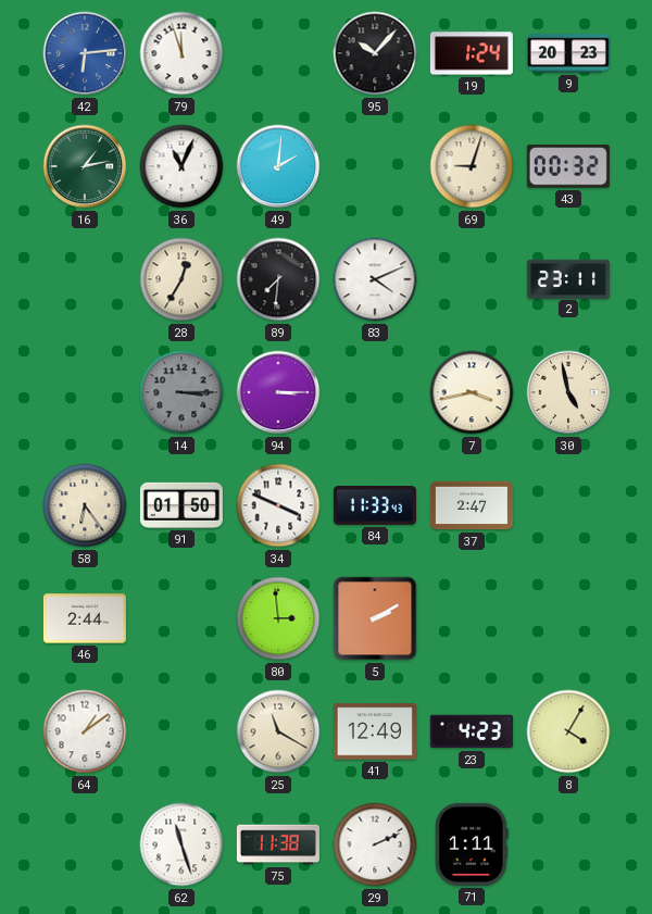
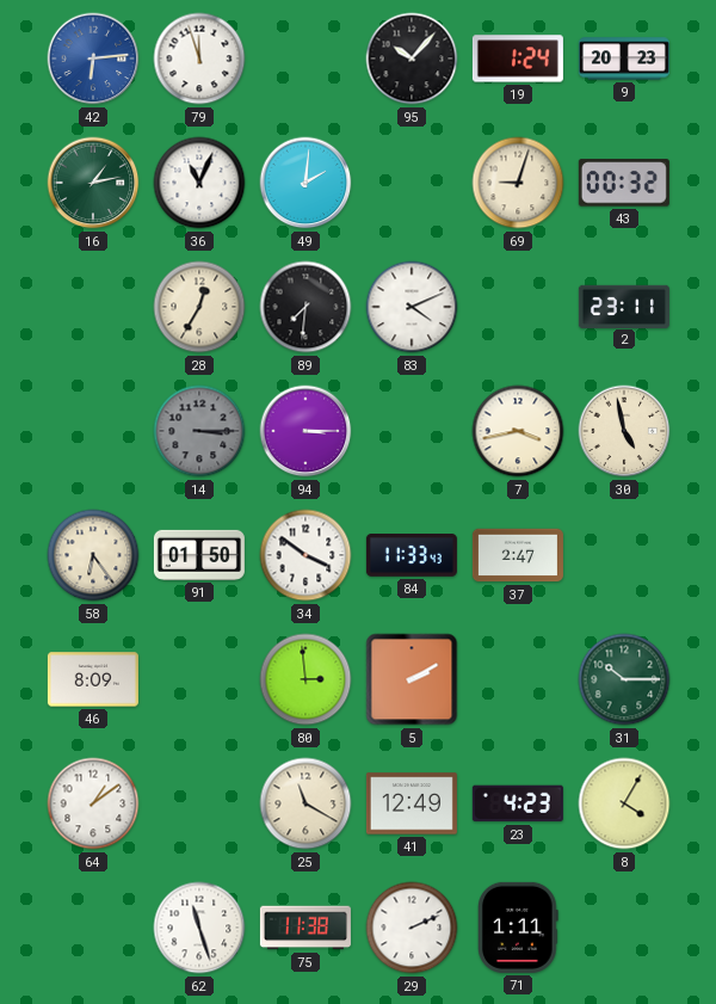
34: 3:49 -> 3:51 (305, 555)
46: 2:44 -> 8:09 (93, 679)
31: none -> 10:15 (624, 679)
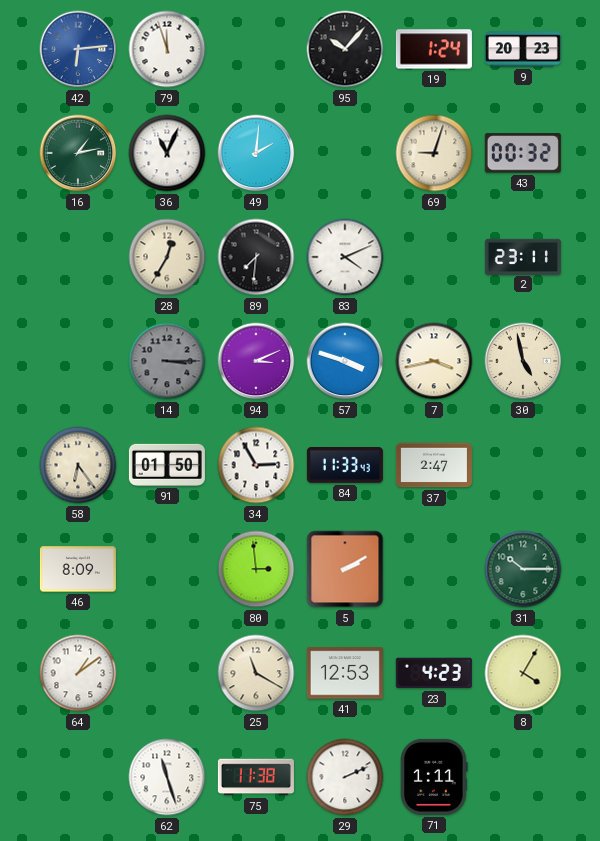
94: 3:15 -> 3:11 (256, 361)
57: none -> 3:48 (345, 361)
34: 3:51 -> 2:55 (256, 465)
41: 12:49 -> 12:53 (345, 673)
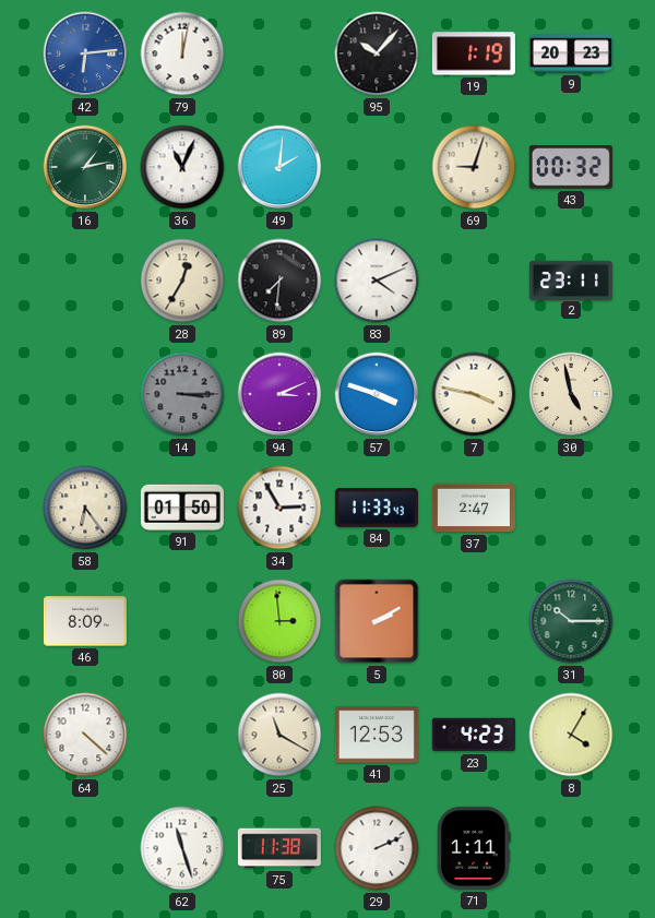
79: 11:57 -> 12:02 (182, 53)
19: 1:24 -> 1:19 (474, 53)
7: 3:43 -> 3:47 (474, 394)
64: 1:09 -> 4:22 (85, 735)
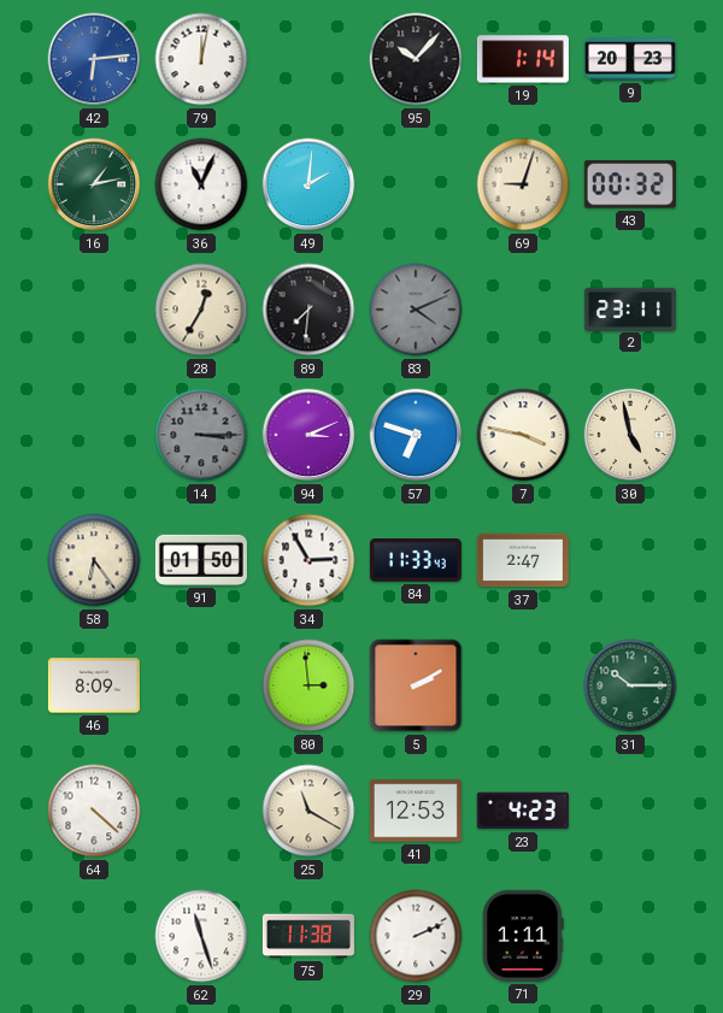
19: 1:19 -> 1:14 (523, 59)
83 dial: white -> grey (416, 310)
57: 3:48 -> 6:48 (416, 435)
8: 4:05 -> none (571, 735)
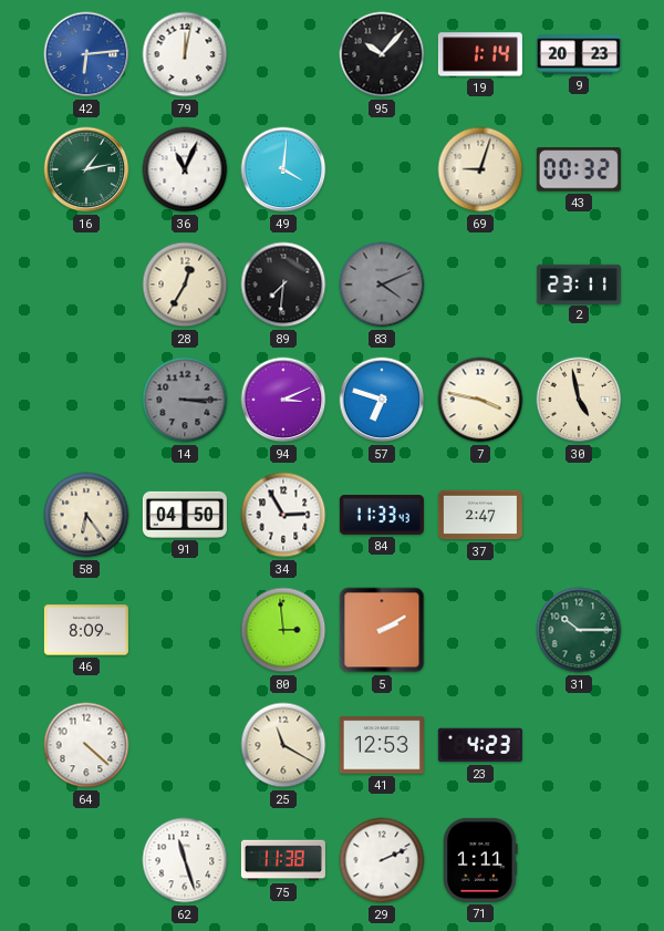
49: 2:01 -> 4:01 (283, 169)
91: 01:50 -> 04:50 (185, 515)
